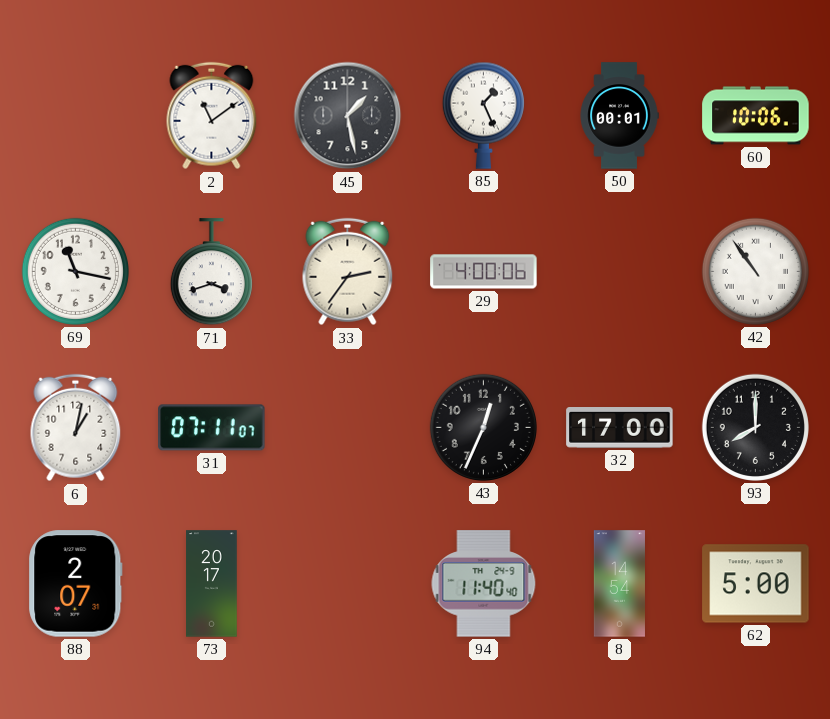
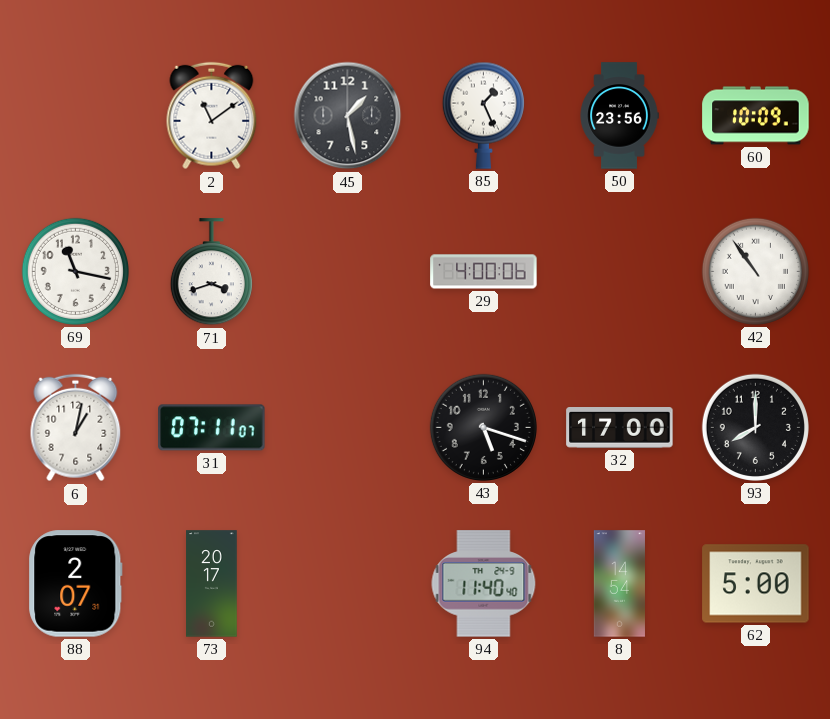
50: 00:01 -> 23:56 (619, 116)
60: 10:06 -> 10:09 (756, 116)
33: 2:36 -> none (348, 272)
43: 12:34 -> 5:18 (483, 427)
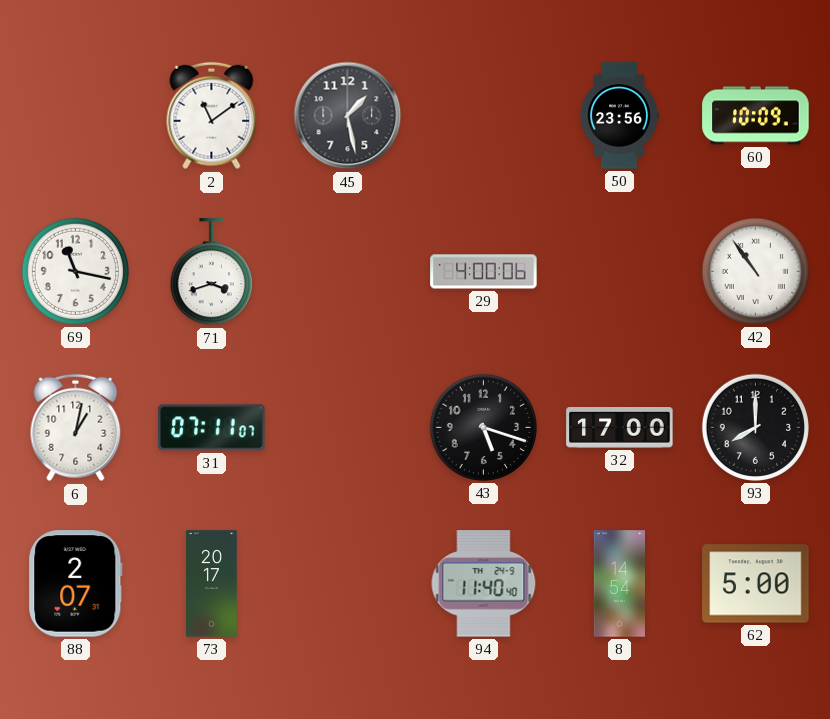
85: 1:26 -> none (483, 115)
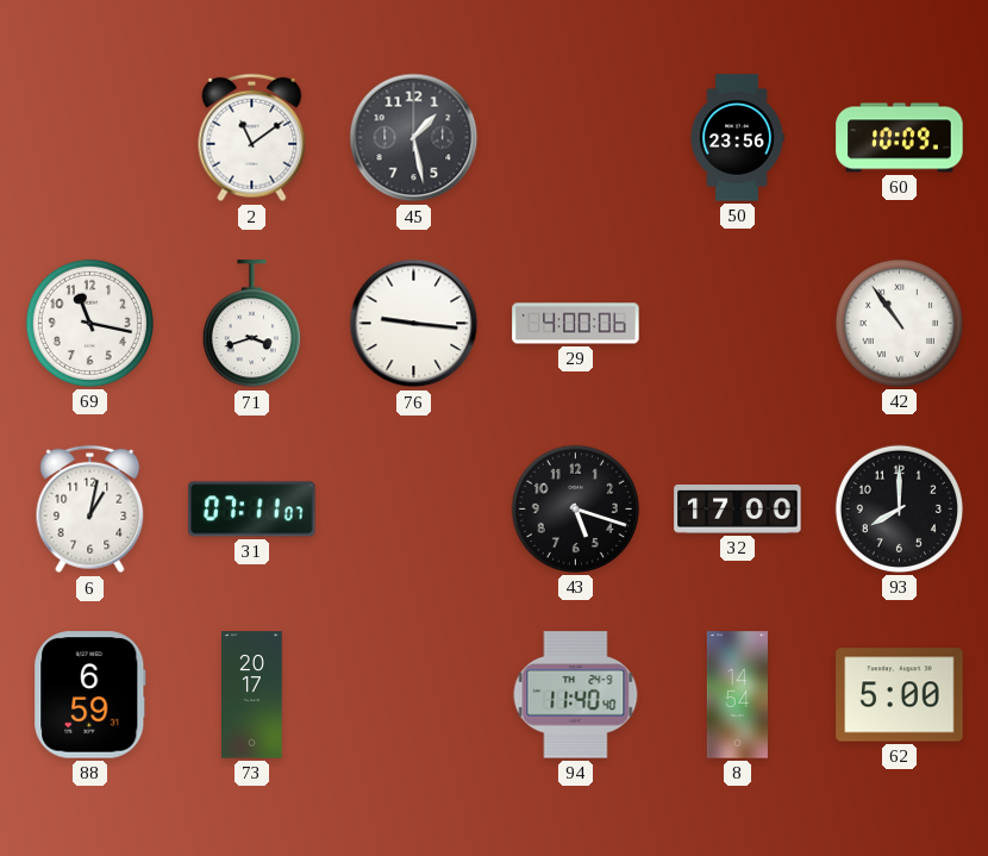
76: none -> 9:16 (414, 324)
88: 2:07 -> 6:59 (90, 695)
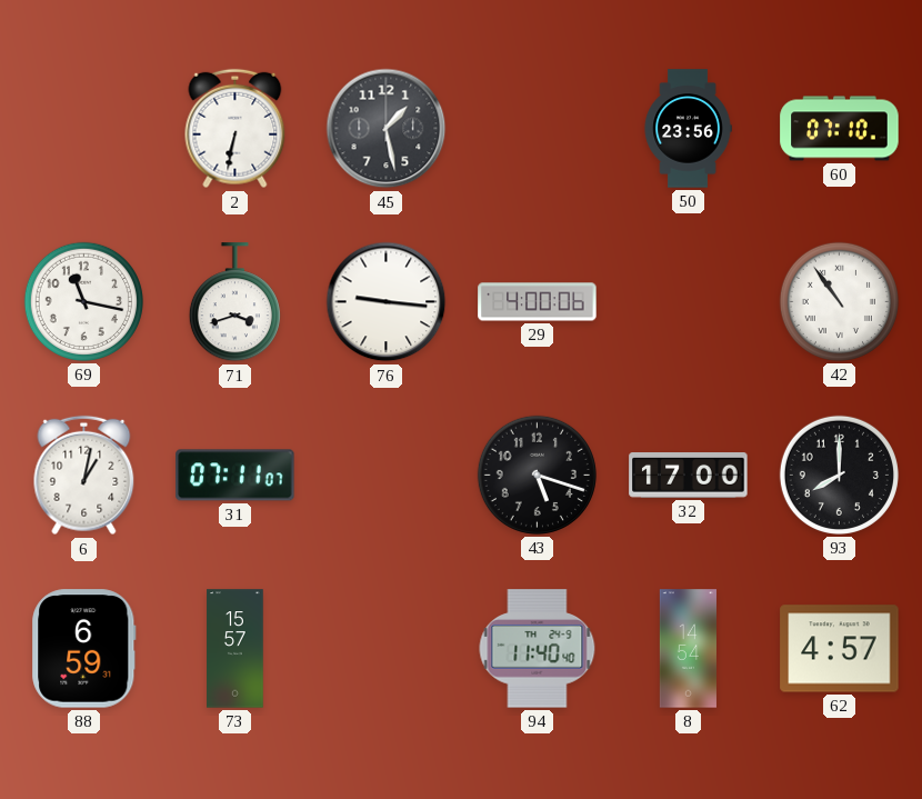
2: 11:09 -> 6:32 (235, 129)
60: 10:09 -> 07:10 (840, 129)
73: 20:17 -> 15:57 (235, 649)
62: 5:00 -> 4:57 (840, 649)
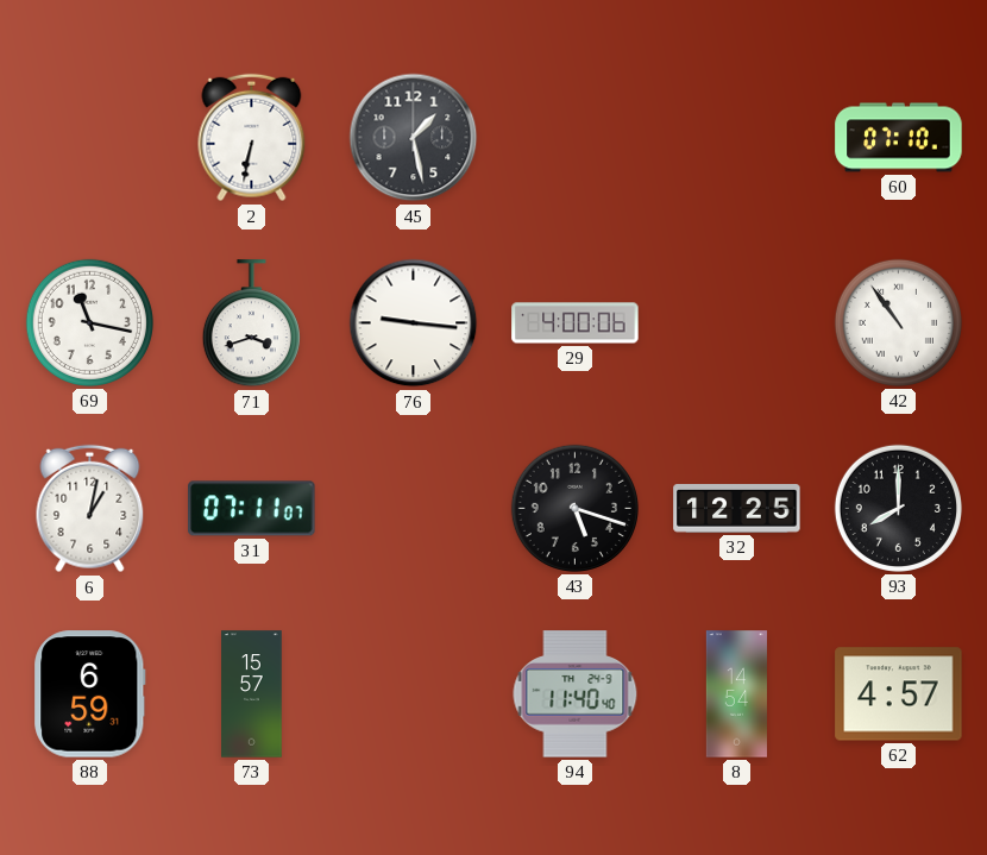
50: 23:56 -> none (688, 129)
32: 17:00 -> 12:25 (737, 509)
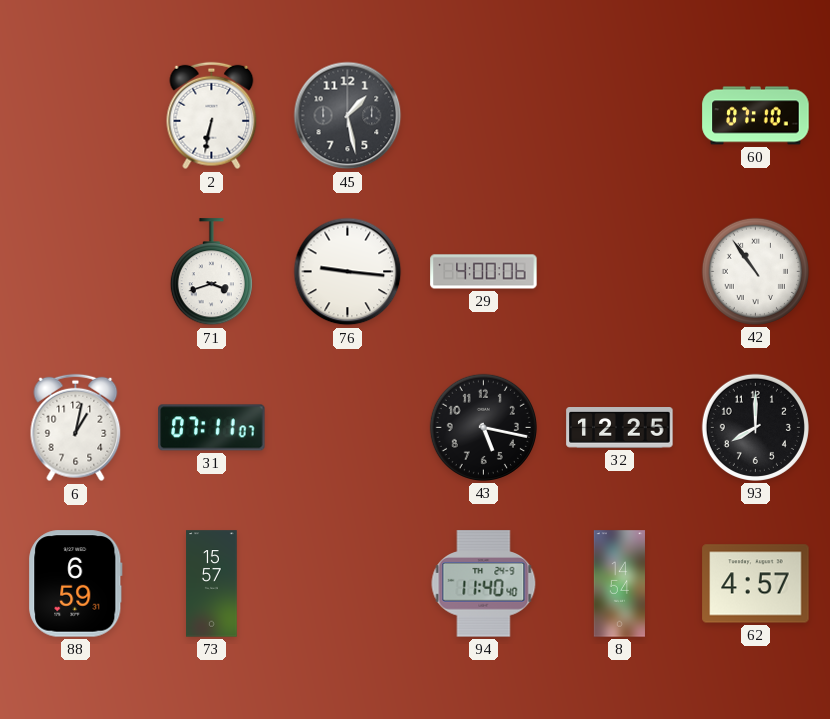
69: 11:17 -> none (89, 322)
43: 5:18 -> 5:17 (483, 427)
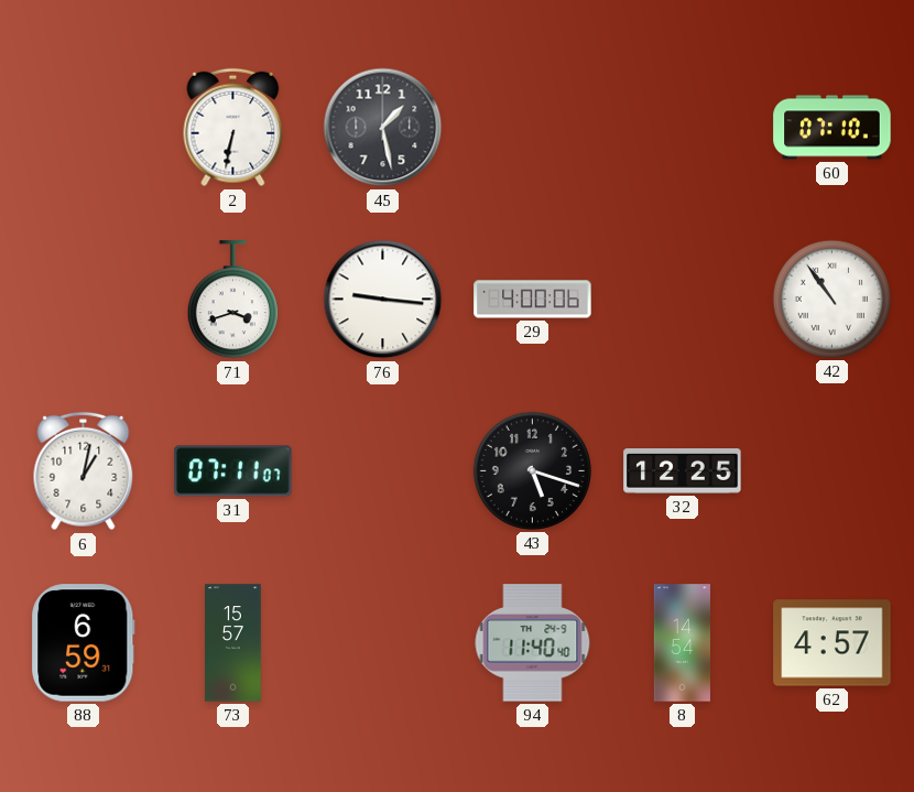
43: 5:17 -> 5:18 (532, 470)
93: 8:00 -> none (755, 427)
